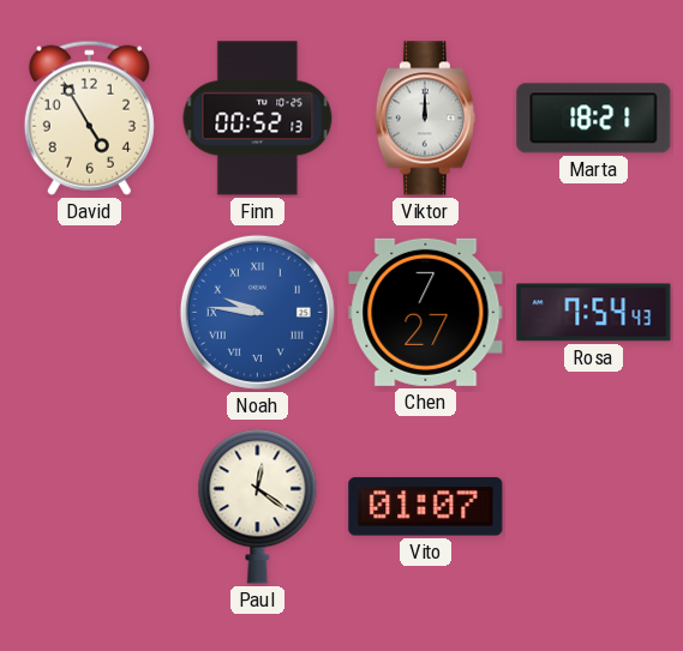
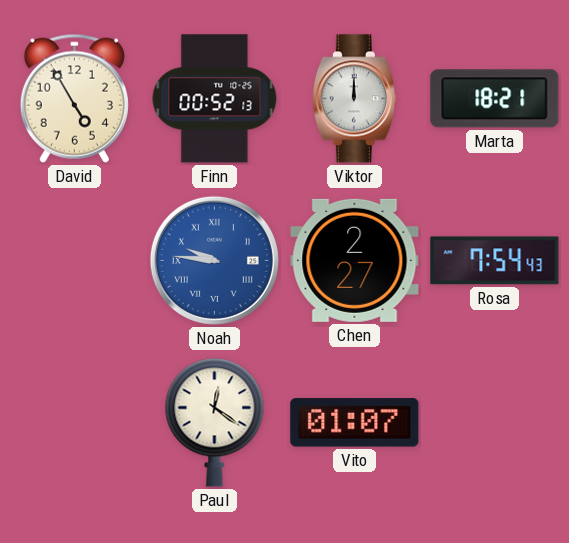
Chen: 7:27 -> 2:27 (355, 260)
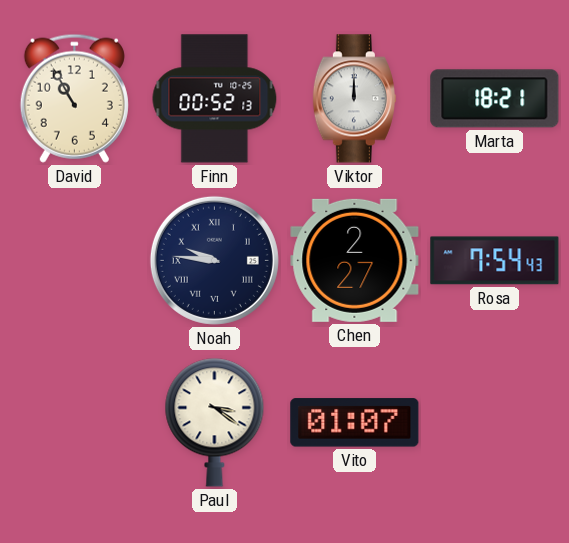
David: 4:55 -> 10:55 (74, 98)
Noah dial: blue -> navy (214, 260)
Paul: 12:21 -> 3:21 (215, 422)
